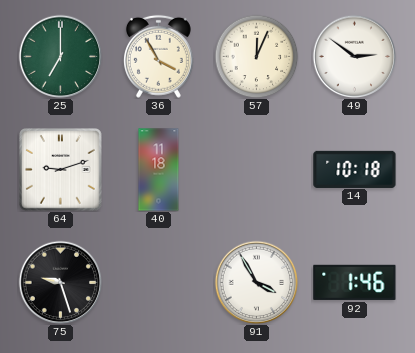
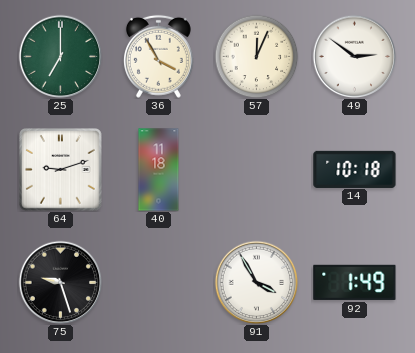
92: 1:46 -> 1:49 (355, 282)
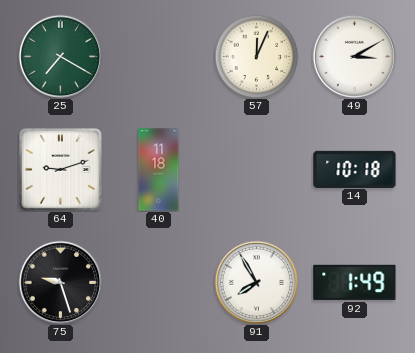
25: 7:00 -> 7:20 (60, 56)
36: 3:55 -> none (158, 56)
49: 2:51 -> 3:10 (354, 56)
91: 3:55 -> 7:55 (256, 282)
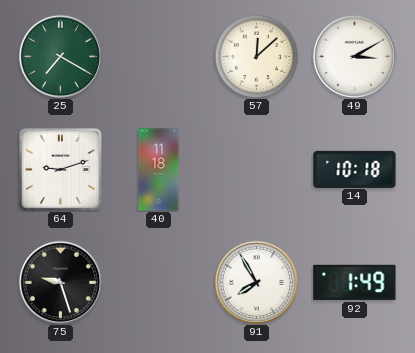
57: 12:04 -> 12:08 (256, 56)
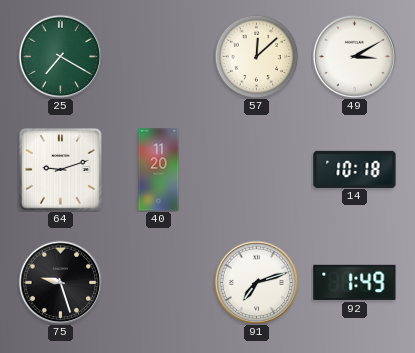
40: 11:18 -> 11:20 (159, 170)
91: 7:55 -> 7:12 (256, 282)
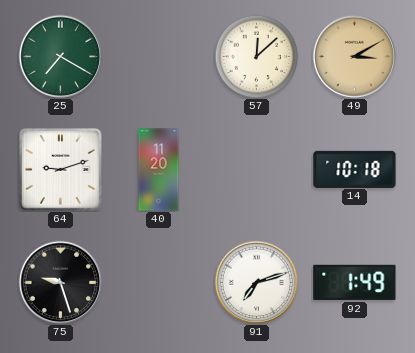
49 dial: white -> champagne (354, 56)
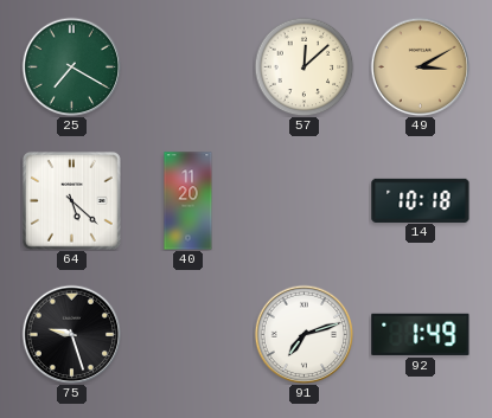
64: 9:12 -> 5:22 (72, 201)
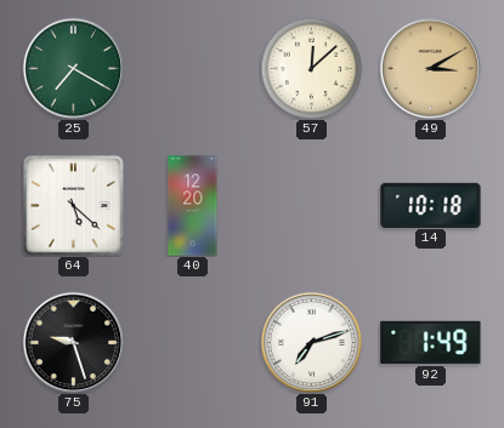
40: 11:20 -> 12:20 (193, 206)
